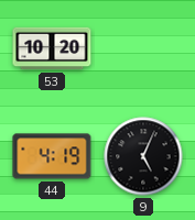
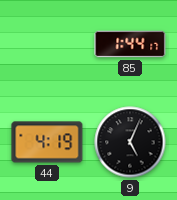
53: 10:20 -> none (52, 48)
85: none -> 1:44 (130, 44)
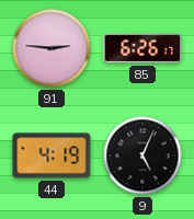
91: none -> 2:46 (52, 48)
85: 1:44 -> 6:26 (142, 48)
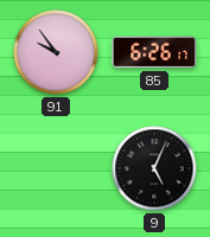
91: 2:46 -> 9:54 (56, 52)
44: 4:19 -> none (52, 155)
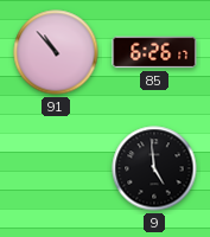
91: 9:54 -> 10:53 (56, 52)
9: 5:04 -> 4:59 (154, 168)
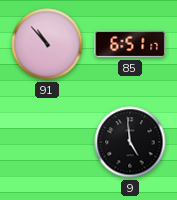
85: 6:26 -> 6:51 (130, 44)
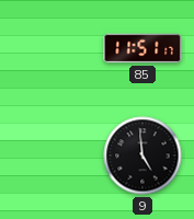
91: 10:53 -> none (47, 44)
85: 6:51 -> 11:51 (142, 48)
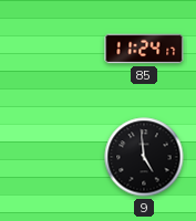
85: 11:51 -> 11:24 (144, 49)
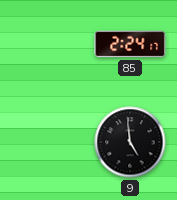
85: 11:24 -> 2:24 (130, 44)
